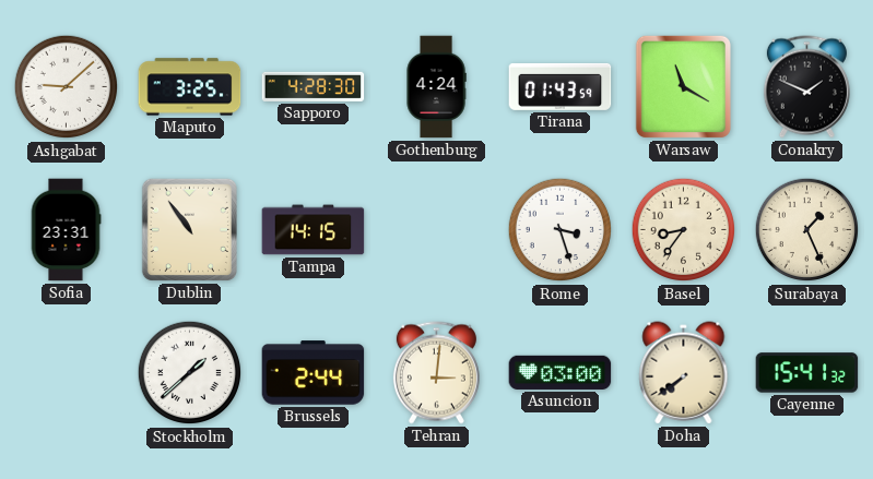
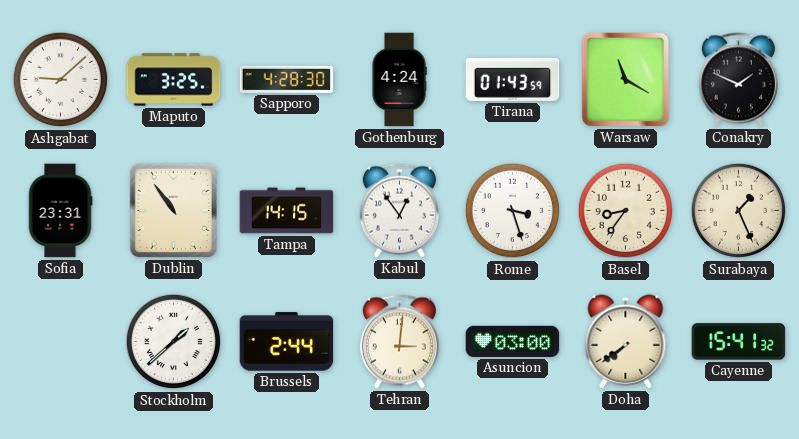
Kabul: none -> 12:54 (399, 211)
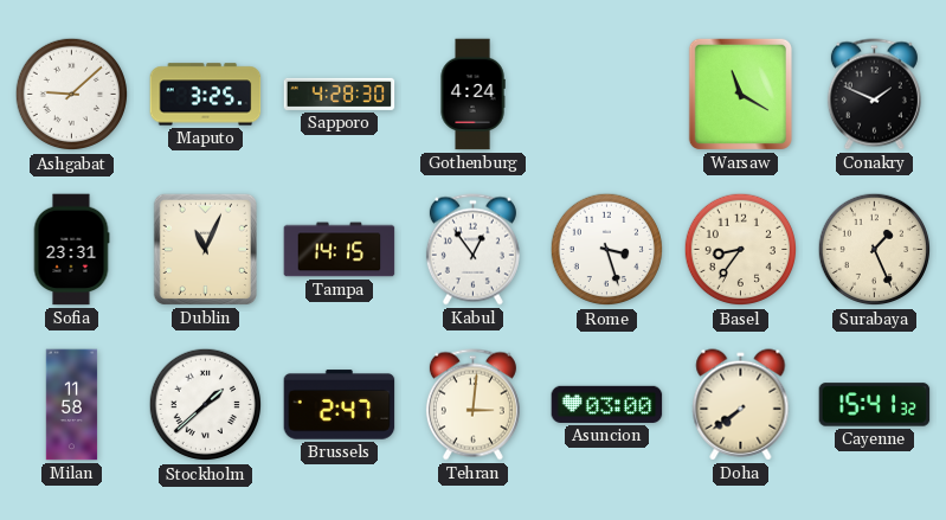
Tirana: 01:43 -> none (513, 79)
Dublin: 10:54 -> 11:04 (205, 249)
Milan: none -> 11:58 (72, 405)
Brussels: 2:44 -> 2:47 (340, 405)
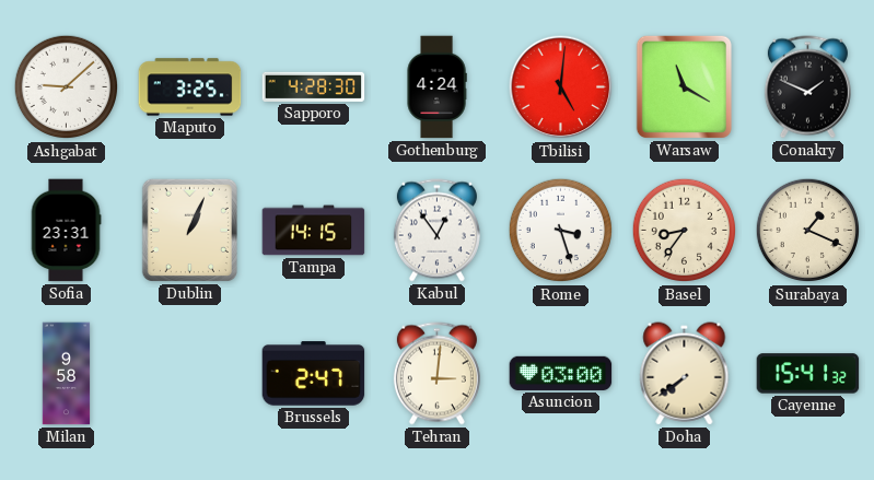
Tbilisi: none -> 5:01 (561, 87)
Dublin: 11:04 -> 1:04 (189, 230)
Surabaya: 1:26 -> 1:19 (808, 231)
Milan: 11:58 -> 9:58 (67, 374)
Stockholm: 1:38 -> none (206, 405)
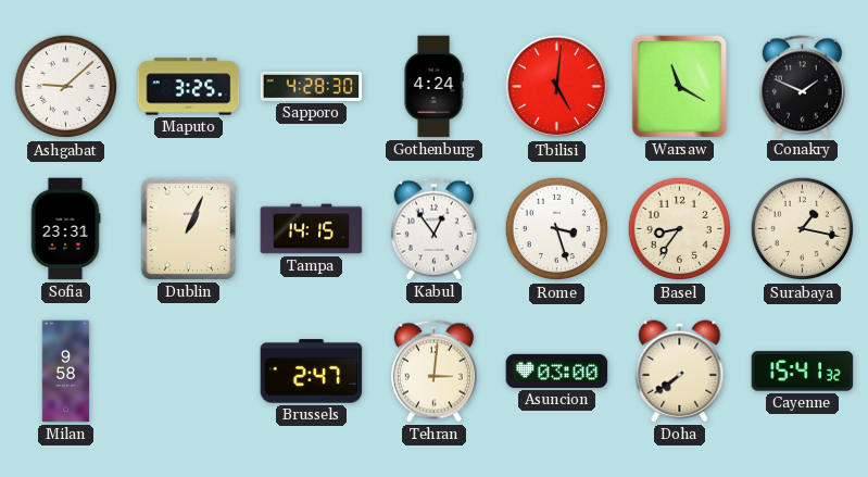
Surabaya: 1:19 -> 1:17 (803, 229)
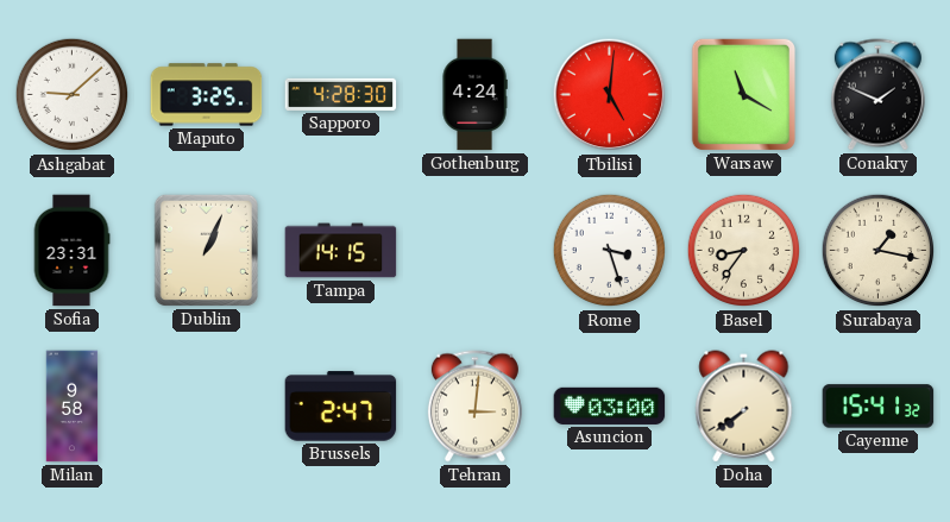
Kabul: 12:54 -> none (433, 229)
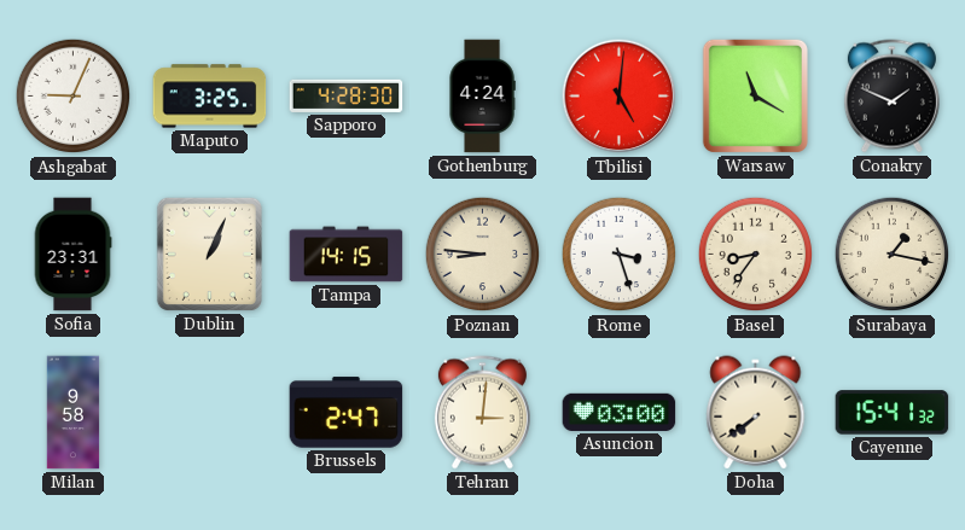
Ashgabat: 9:08 -> 9:04 (74, 97)
Poznan: none -> 8:46 (483, 255)
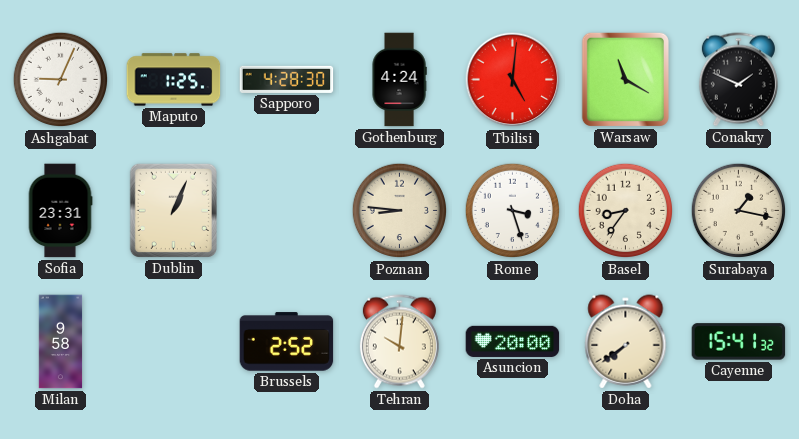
Maputo: 3:25 -> 1:25 (174, 80)
Tampa: 14:15 -> none (347, 255)
Brussels: 2:47 -> 2:52 (287, 342)
Tehran: 3:01 -> 10:01 (399, 342)
Asuncion: 03:00 -> 20:00 (513, 341)
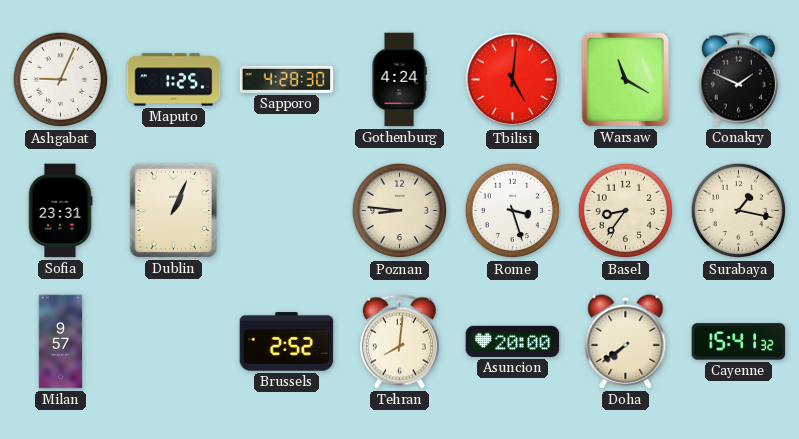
Milan: 9:58 -> 9:57 (61, 342)
Tehran: 10:01 -> 8:01 (399, 342)
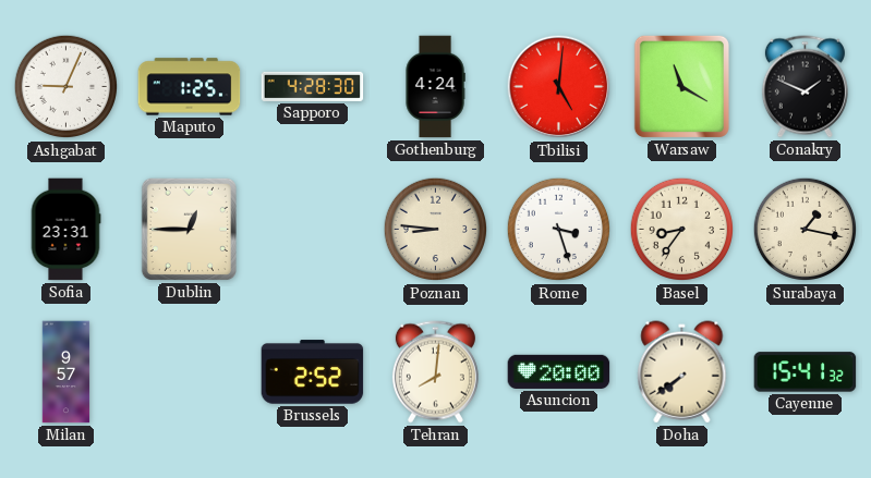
Dublin: 1:04 -> 12:45 (189, 229)
